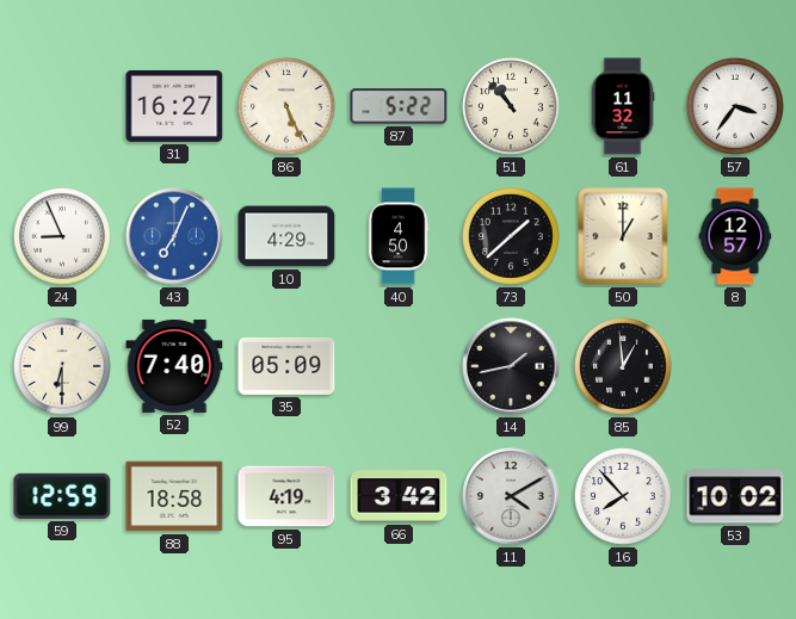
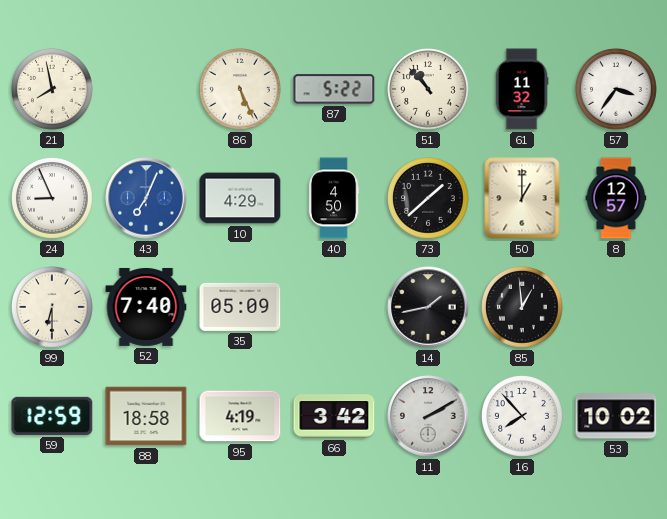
21: none -> 7:58 (53, 90)
31: 16:27 -> none (174, 106)
11: 4:10 -> 2:10 (428, 416)
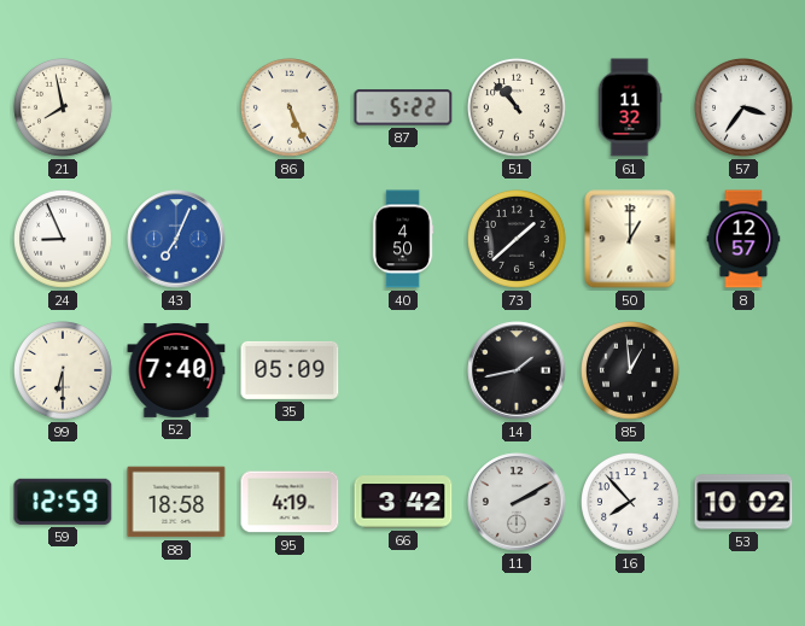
10: 4:29 -> none (240, 198)
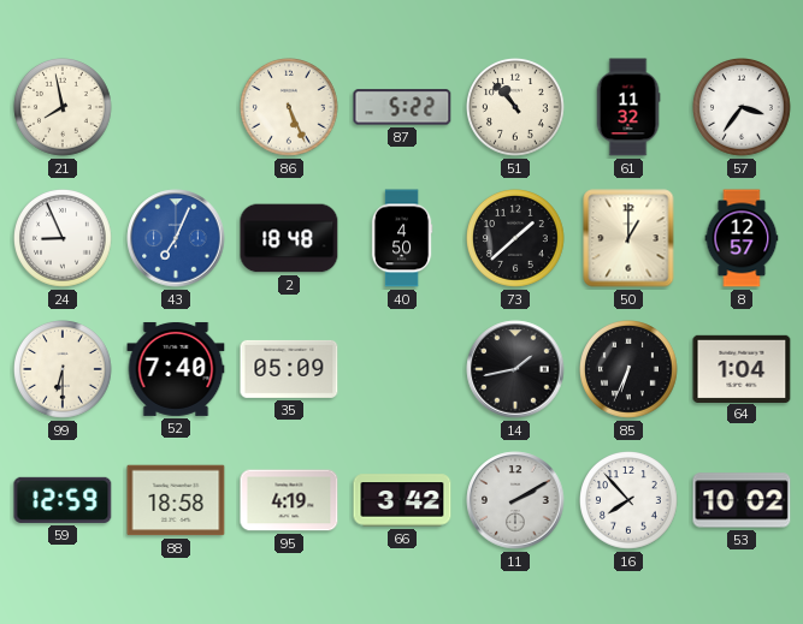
2: none -> 18:48 (289, 238)
85: 12:59 -> 6:34 (630, 370)
64: none -> 1:04 (742, 368)
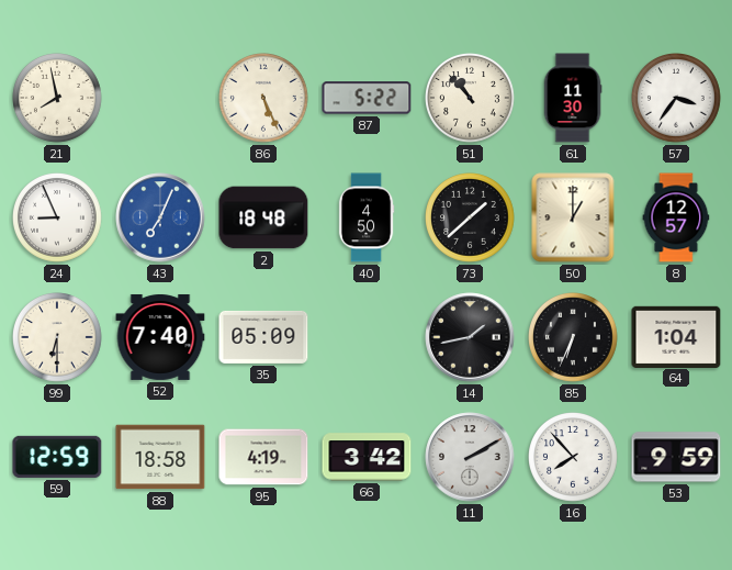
61: 11:32 -> 11:30 (573, 98)
53: 10:02 -> 9:59 (676, 457)
